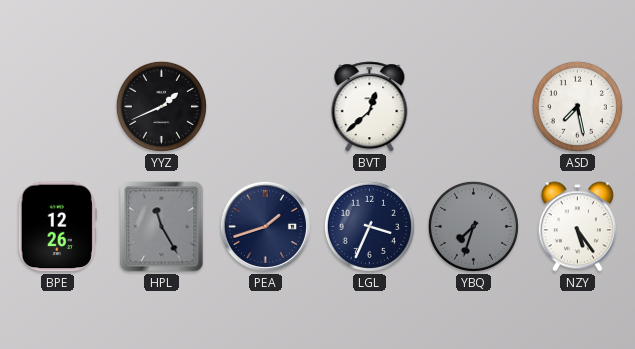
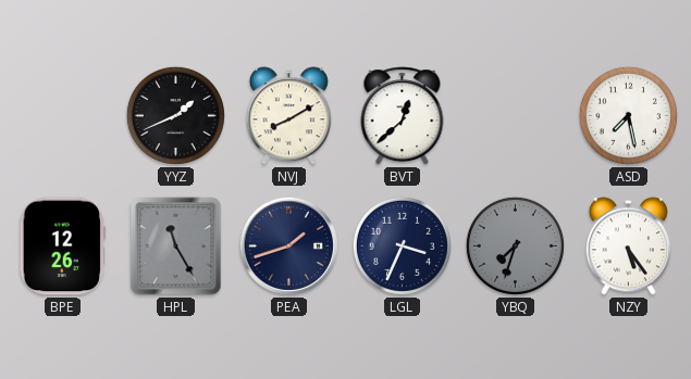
NVJ: none -> 8:10 (288, 116)
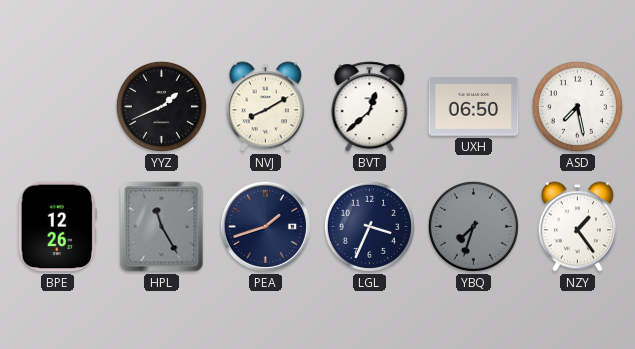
UXH: none -> 06:50 (474, 107)
NZY: 5:24 -> 1:24 (577, 227)
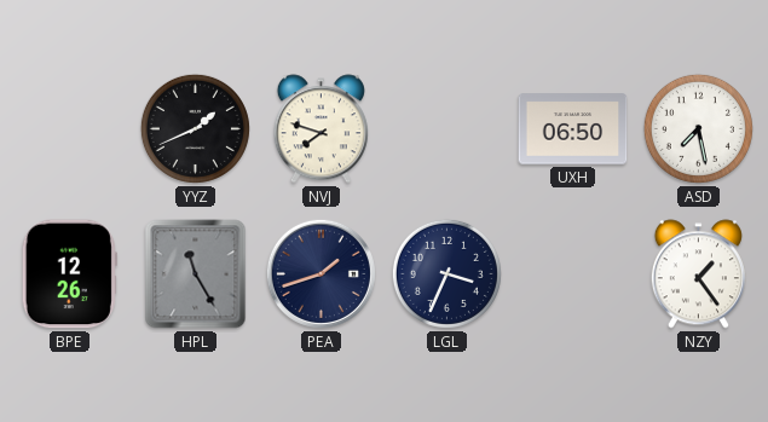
NVJ: 8:10 -> 7:48 (321, 129)
BVT: 12:38 -> none (370, 107)
YBQ: 7:33 -> none (473, 226)
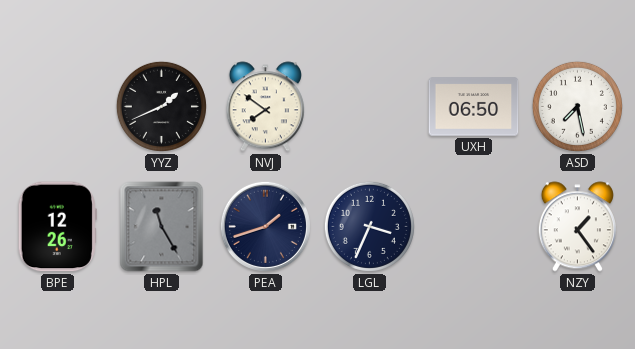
NVJ: 7:48 -> 7:51 (265, 107)
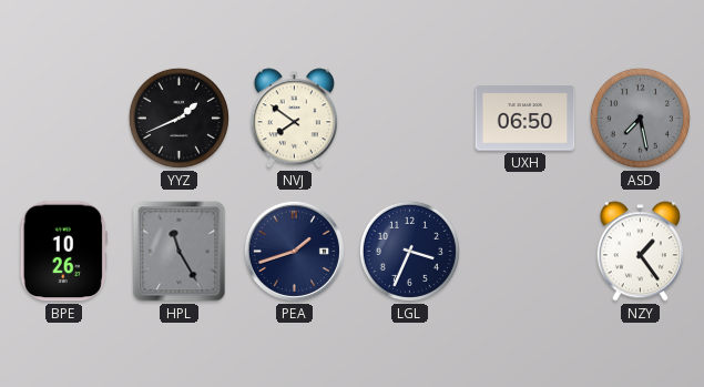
ASD dial: white -> grey (640, 118)
BPE: 12:26 -> 10:26 (63, 252)
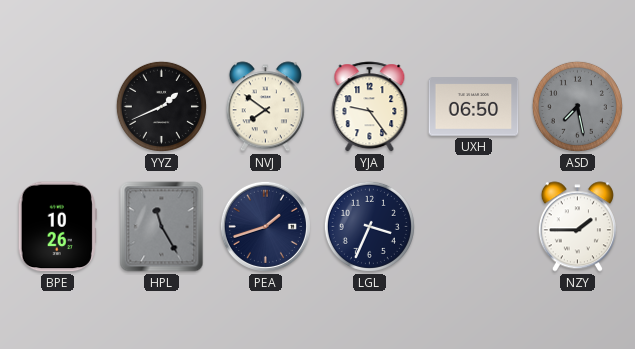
YJA: none -> 9:24 (370, 107)
NZY: 1:24 -> 1:45 (577, 227)
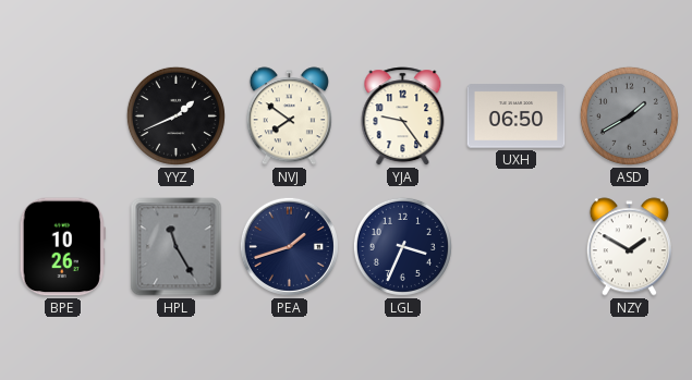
ASD: 7:28 -> 1:40 (629, 115)
NZY: 1:45 -> 1:50 (629, 247)
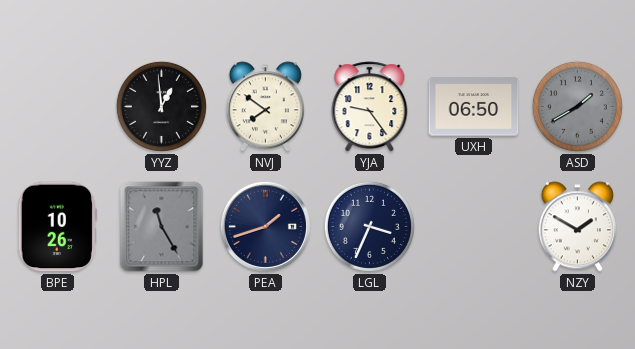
YYZ: 1:41 -> 12:59 (161, 106)
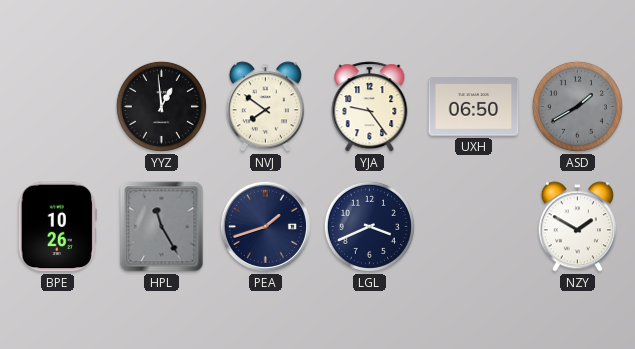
LGL: 3:34 -> 3:41 (369, 226)
